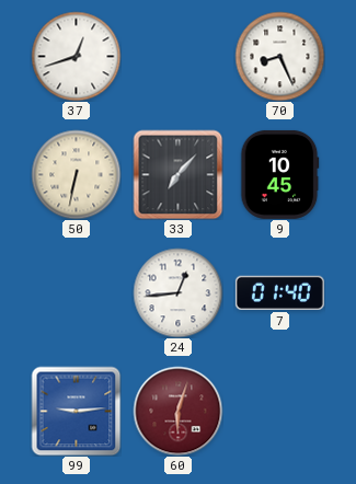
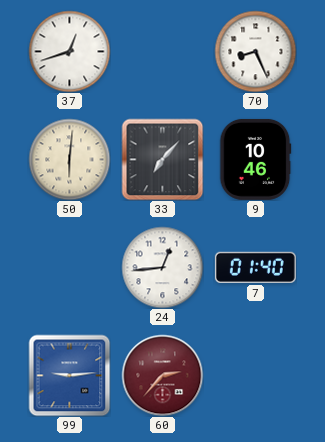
50: 6:32 -> 6:01 (69, 159)
9: 10:45 -> 10:46 (255, 159)
60: 6:03 -> 2:37 (162, 375)
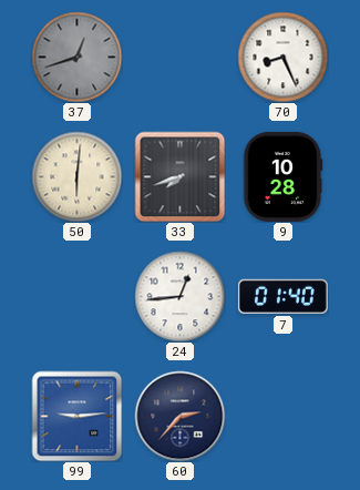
37 dial: white -> grey (76, 57)
33: 7:07 -> 7:42 (179, 176)
9: 10:46 -> 10:28 (282, 176)
60 dial: burgundy -> navy (179, 416)
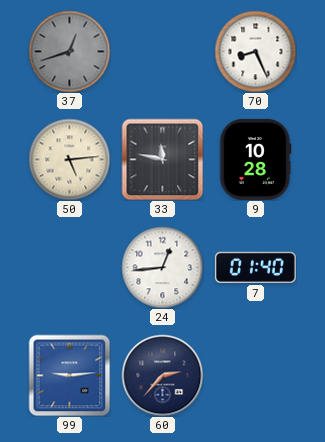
50: 6:01 -> 5:14 (69, 159)
33: 7:42 -> 11:47 (162, 159)
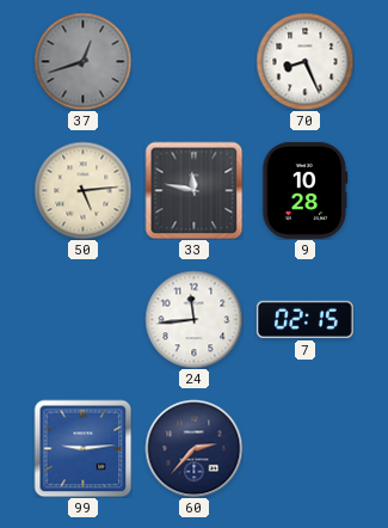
24: 12:44 -> 11:44 (193, 319)
7: 01:40 -> 02:15 (304, 319)
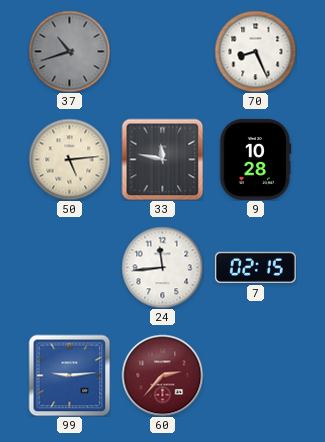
37: 12:42 -> 10:42 (69, 51)
60 dial: navy -> burgundy (162, 375)
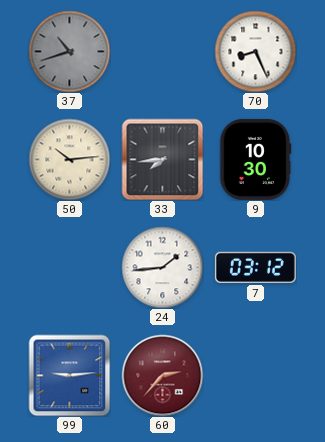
50: 5:14 -> 10:14 (69, 159)
33: 11:47 -> 7:44 (162, 159)
9: 10:28 -> 10:30 (255, 159)
24: 11:44 -> 1:44 (162, 267)
7: 02:15 -> 03:12 (255, 267)
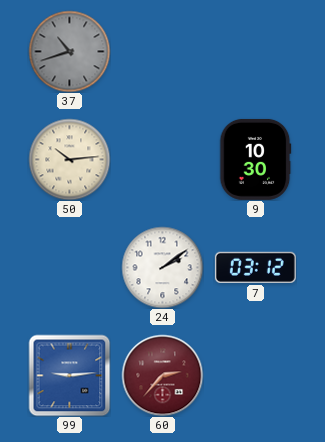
70: 8:26 -> none (255, 51)
33: 7:44 -> none (162, 159)
24: 1:44 -> 2:09 (162, 267)
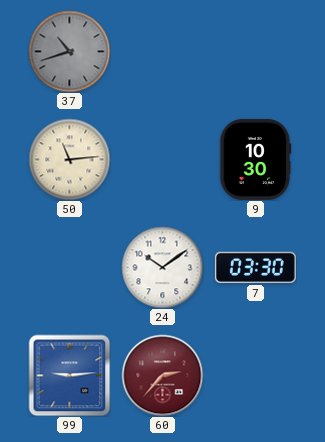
50: 10:14 -> 11:14 (69, 159)
24: 2:09 -> 10:09 (162, 267)
7: 03:12 -> 03:30 (255, 267)
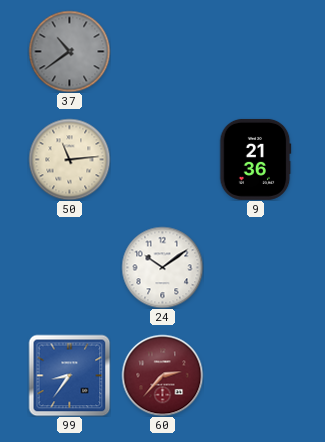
37: 10:42 -> 10:39 (69, 51)
9: 10:30 -> 21:36 (255, 159)
7: 03:30 -> none (255, 267)
99: 9:14 -> 8:36 (69, 375)
